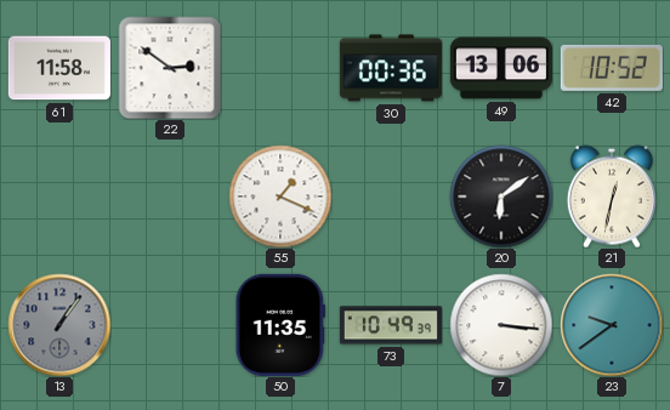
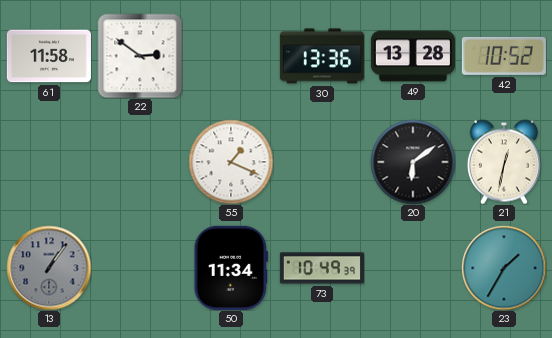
30: 00:36 -> 13:36 (322, 56)
49: 13:06 -> 13:28 (413, 56)
50: 11:35 -> 11:34 (231, 268)
7: 3:16 -> none (501, 325)
23: 9:39 -> 1:35 (504, 268)
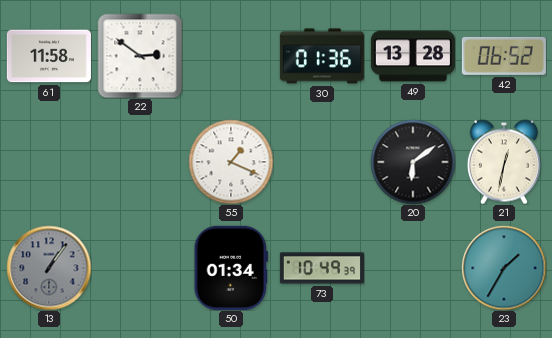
30: 13:36 -> 01:36 (322, 56)
42: 10:52 -> 06:52 (504, 56)
50: 11:34 -> 01:34 (231, 268)
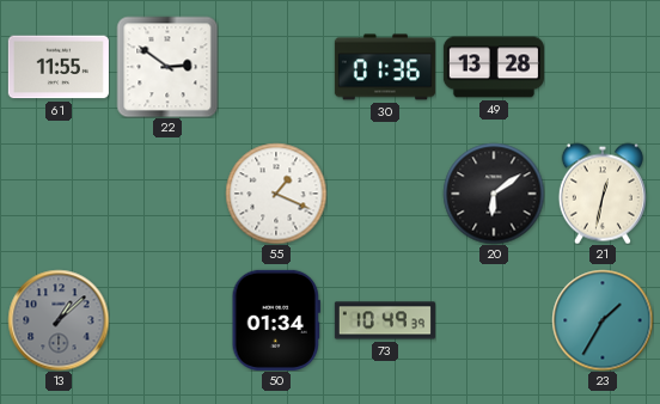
61: 11:58 -> 11:55 (59, 67)
42: 06:52 -> none (504, 56)
13: 1:06 -> 1:08 (59, 320)
